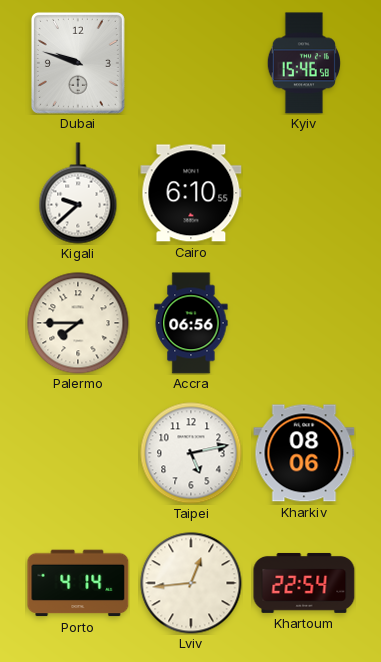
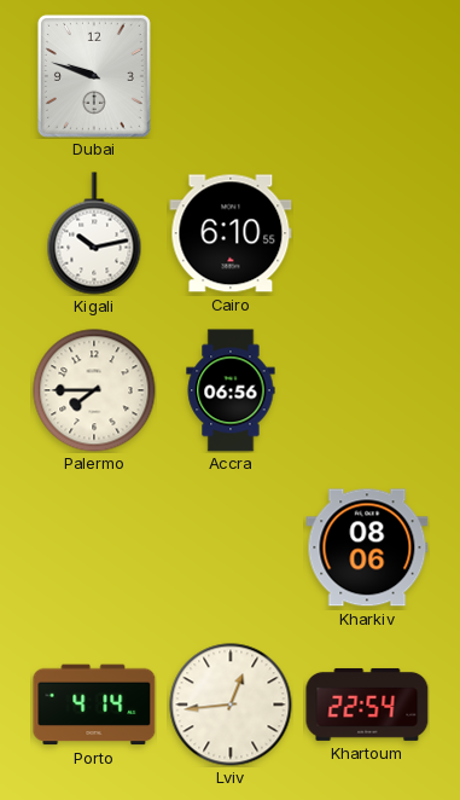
Kyiv: 15:46 -> none (304, 63)
Kigali: 9:38 -> 10:13 (94, 233)
Taipei: 5:13 -> none (191, 453)
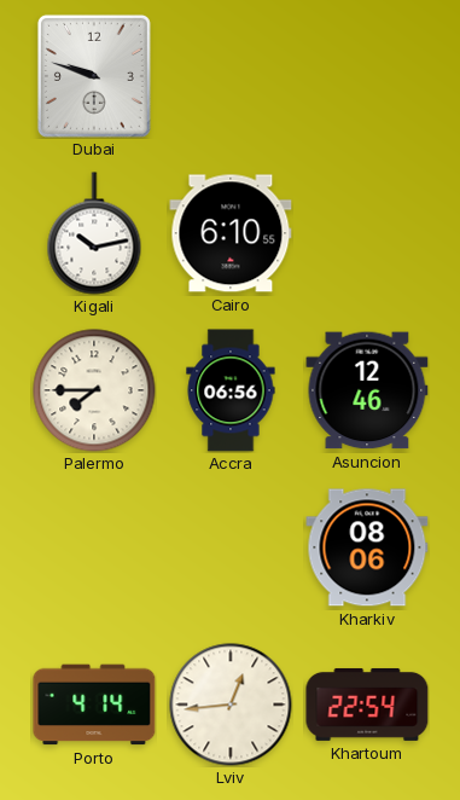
Asuncion: none -> 12:46 (367, 390)
